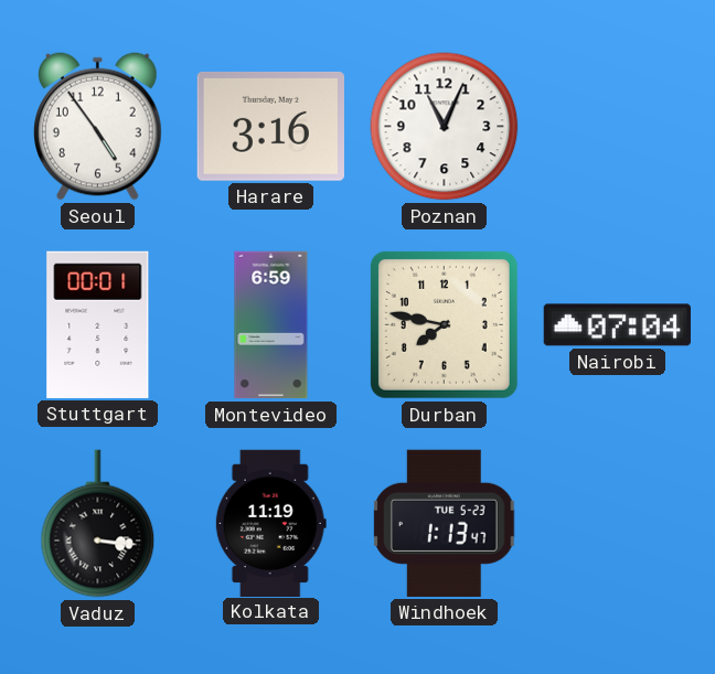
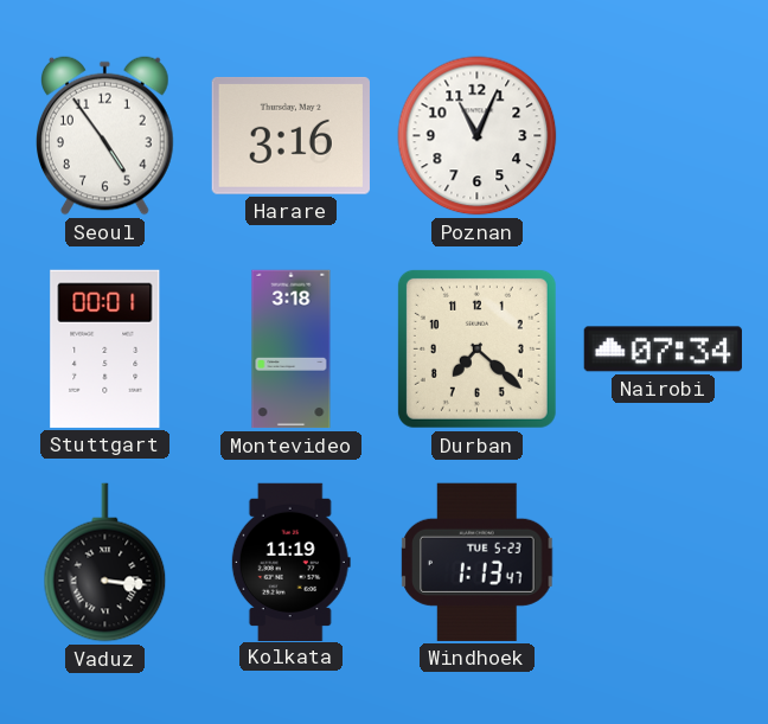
Montevideo: 6:59 -> 3:18 (292, 350)
Durban: 7:47 -> 7:22 (476, 348)
Nairobi: 07:04 -> 07:34 (663, 350)
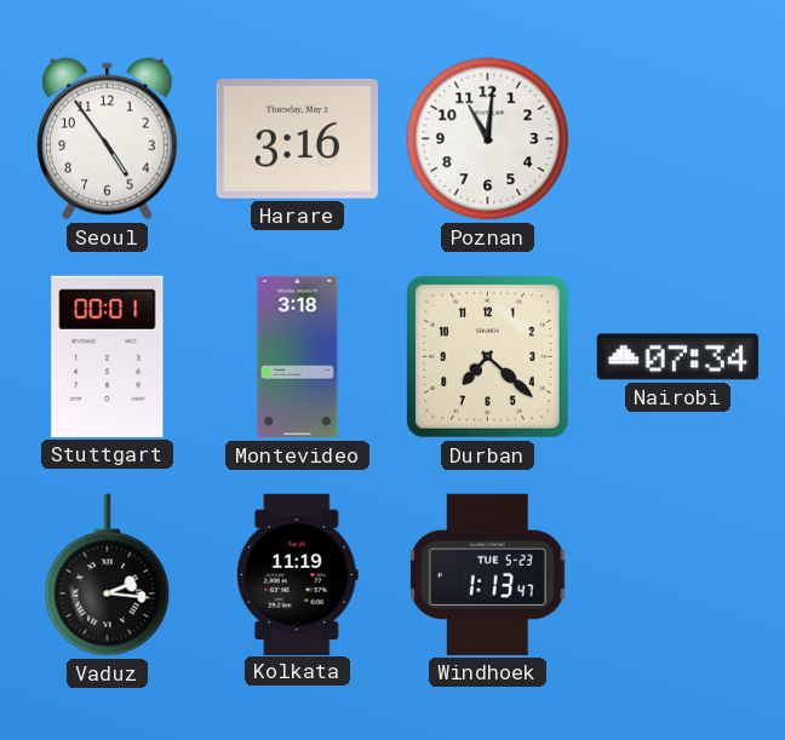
Poznan: 11:04 -> 11:01 (488, 139)
Vaduz: 3:16 -> 2:16 (108, 575)
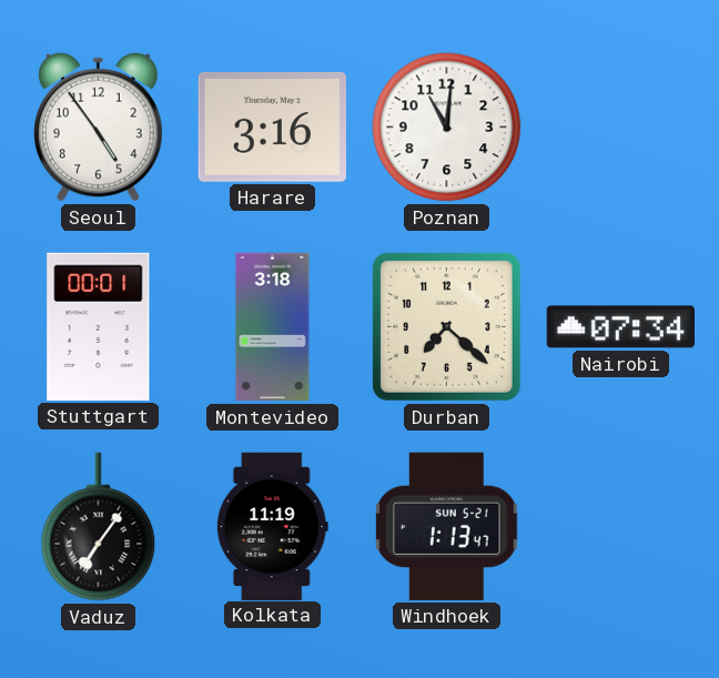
Vaduz: 2:16 -> 7:06 (99, 527)
Windhoek date: TUE 5-23 -> SUN 5-21 (447, 526)
